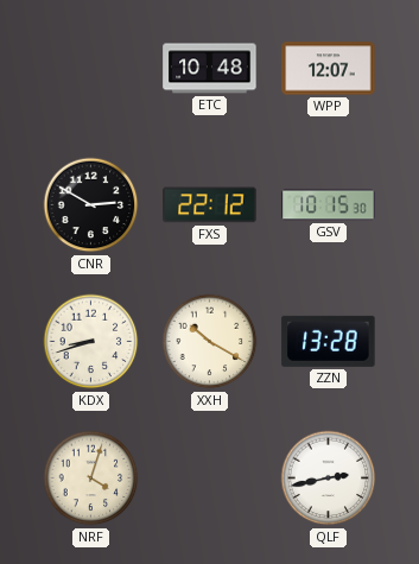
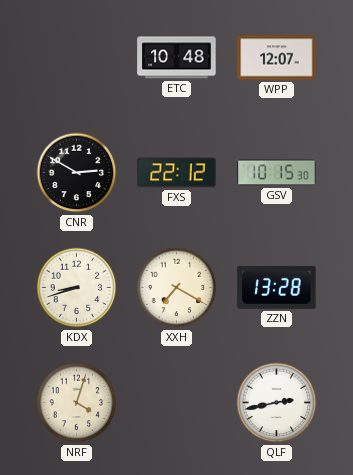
XXH: 10:20 -> 7:20 (177, 288)
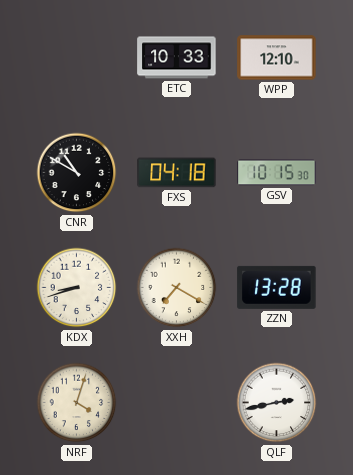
ETC: 10:48 -> 10:33 (177, 58)
WPP: 12:07 -> 12:10 (277, 58)
CNR: 2:50 -> 10:50 (77, 173)
FXS: 22:12 -> 04:18 (177, 173)
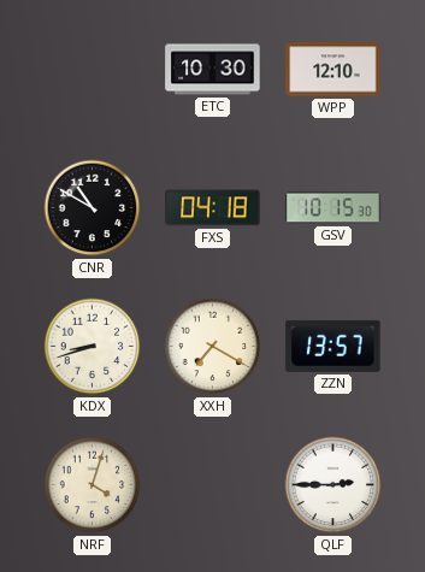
ETC: 10:33 -> 10:30 (213, 70)
ZZN: 13:28 -> 13:57 (333, 346)
QLF: 2:43 -> 2:45 (333, 485)
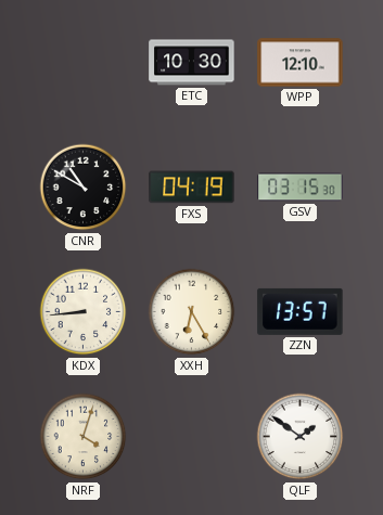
FXS: 04:18 -> 04:19 (192, 188)
GSV: 10:15 -> 03:15 (301, 188)
KDX: 8:42 -> 8:44 (84, 312)
XXH: 7:20 -> 6:25 (192, 312)
QLF: 2:45 -> 1:51 (301, 437)
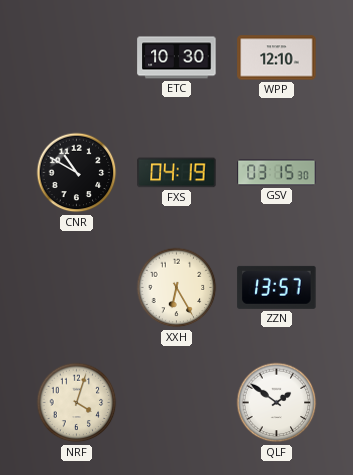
KDX: 8:44 -> none (84, 312)
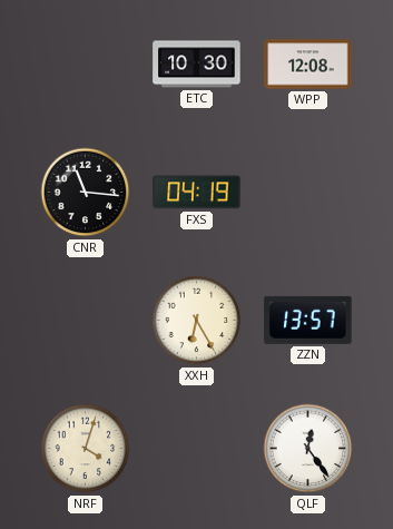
WPP: 12:10 -> 12:08 (308, 65)
CNR: 10:50 -> 11:16 (86, 193)
GSV: 03:15 -> none (277, 173)
QLF: 1:51 -> 12:24 (308, 449)
